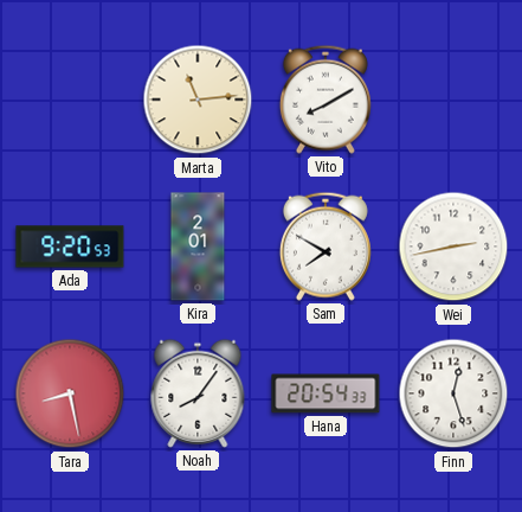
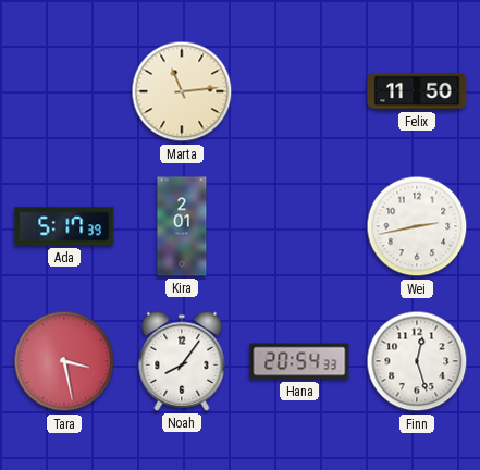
Vito: 8:10 -> none (326, 100)
Felix: none -> 11:50 (417, 91)
Ada: 9:20 -> 5:17 (64, 226)
Sam: 7:50 -> none (326, 247)
Tara: 8:28 -> 3:28 (64, 361)
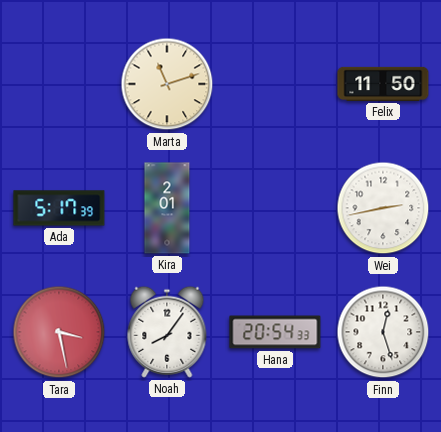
Marta: 11:14 -> 11:12 (167, 84)
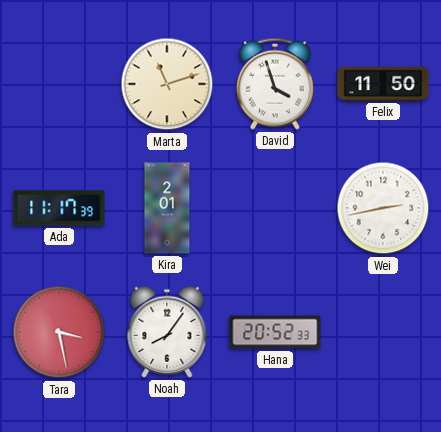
David: none -> 3:57 (275, 84)
Ada: 5:17 -> 11:17 (59, 208)
Hana: 20:54 -> 20:52 (275, 332)
Finn: 12:27 -> none (383, 332)
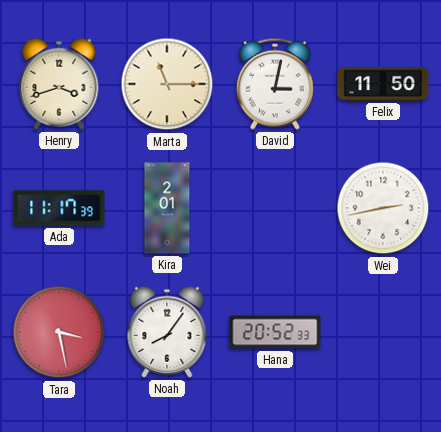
Henry: none -> 3:42 (59, 84)
Marta: 11:12 -> 11:15 (167, 84)
David: 3:57 -> 3:02 (275, 84)
